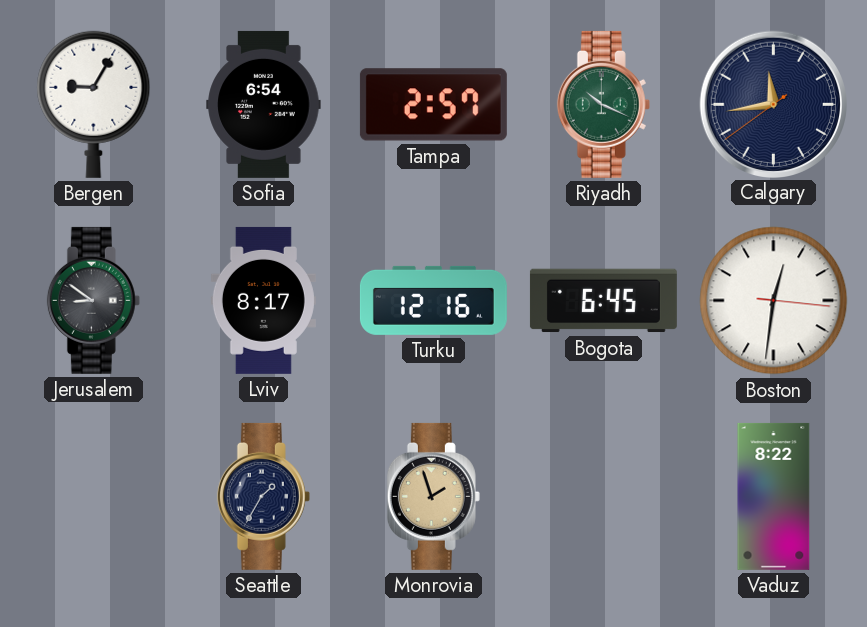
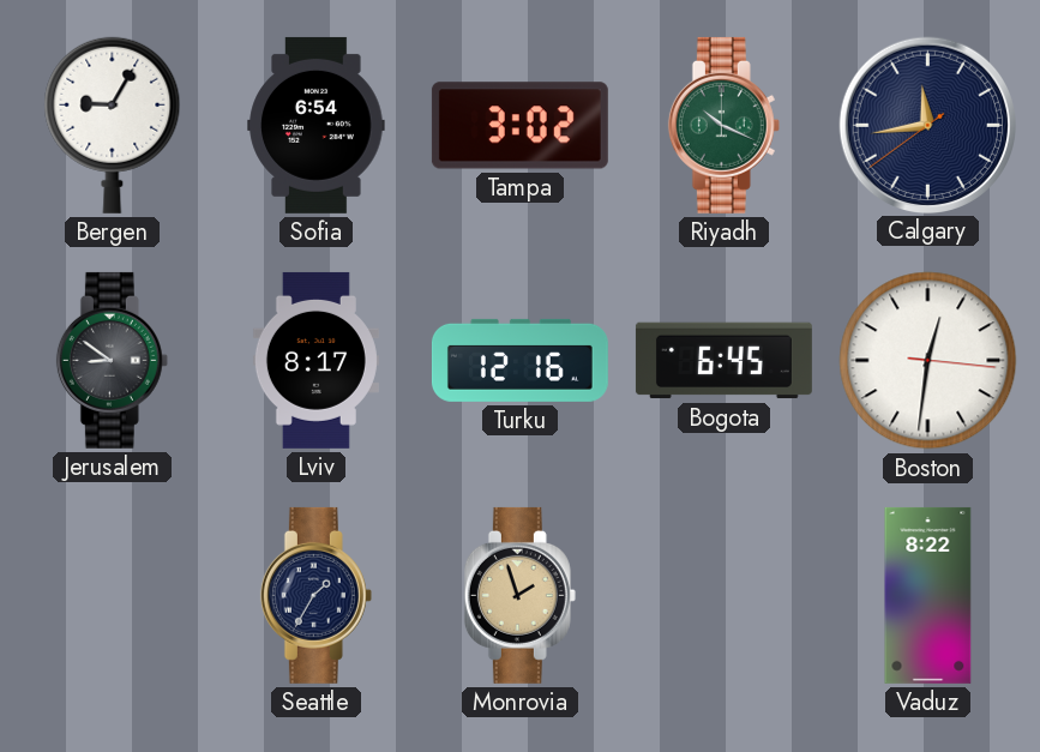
Tampa: 2:57 -> 3:02 (519, 126)
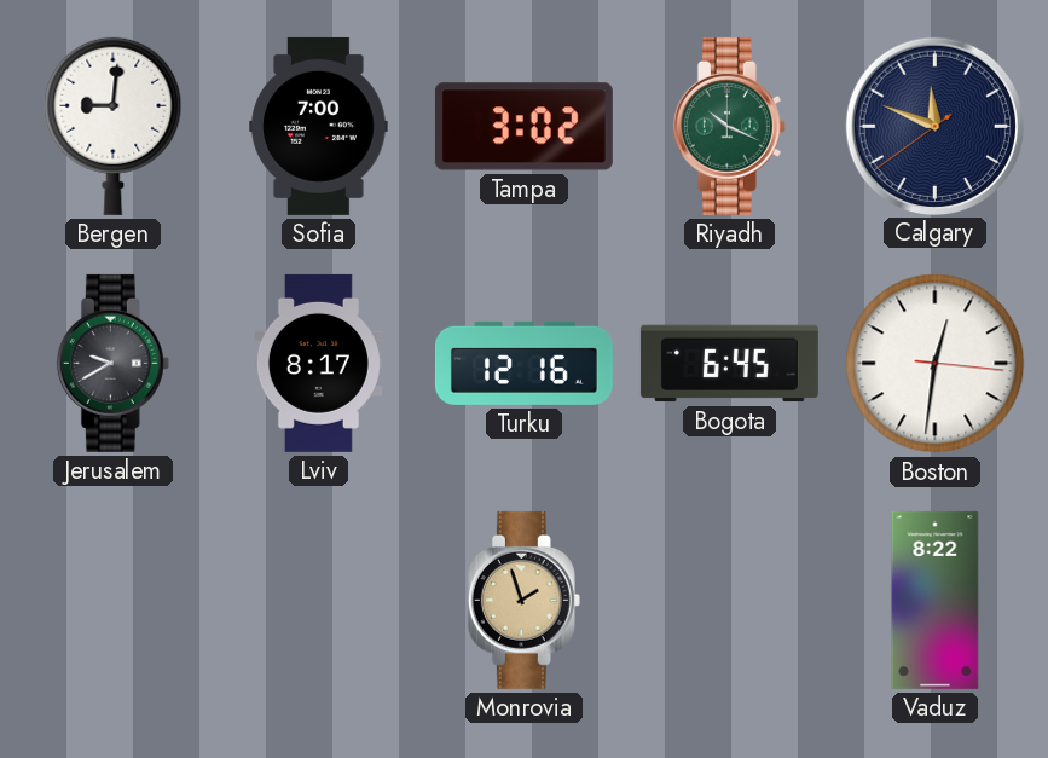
Bergen: 9:05 -> 9:01 (114, 126)
Sofia: 6:54 -> 7:00 (319, 126)
Calgary: 11:43 -> 11:48 (934, 126)
Jerusalem: 8:51 -> 9:40 (112, 363)
Seattle: 1:35 -> none (315, 595)
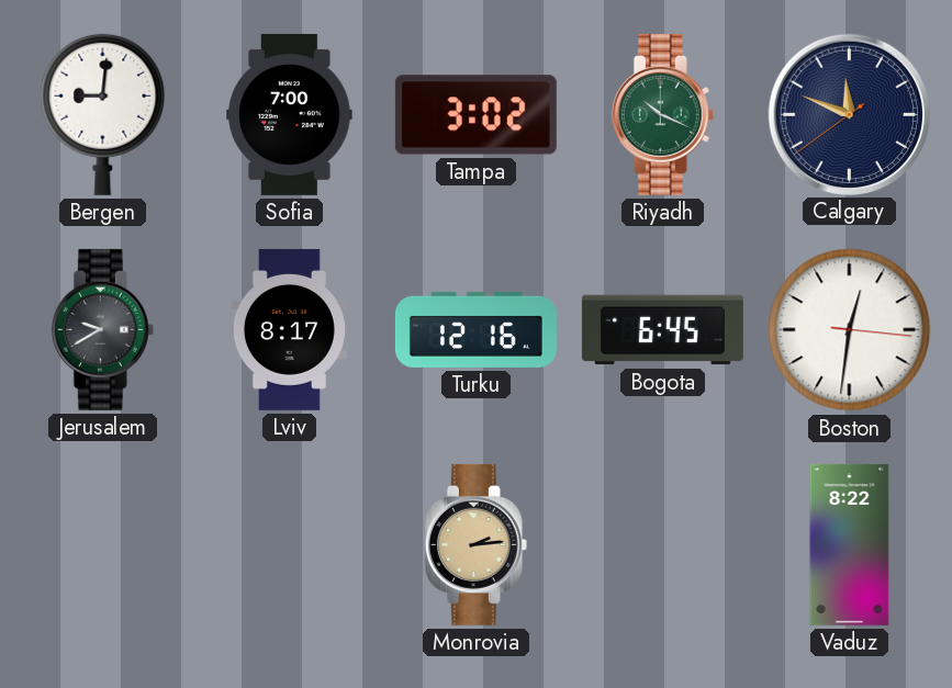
Monrovia: 1:57 -> 2:14 (475, 544)
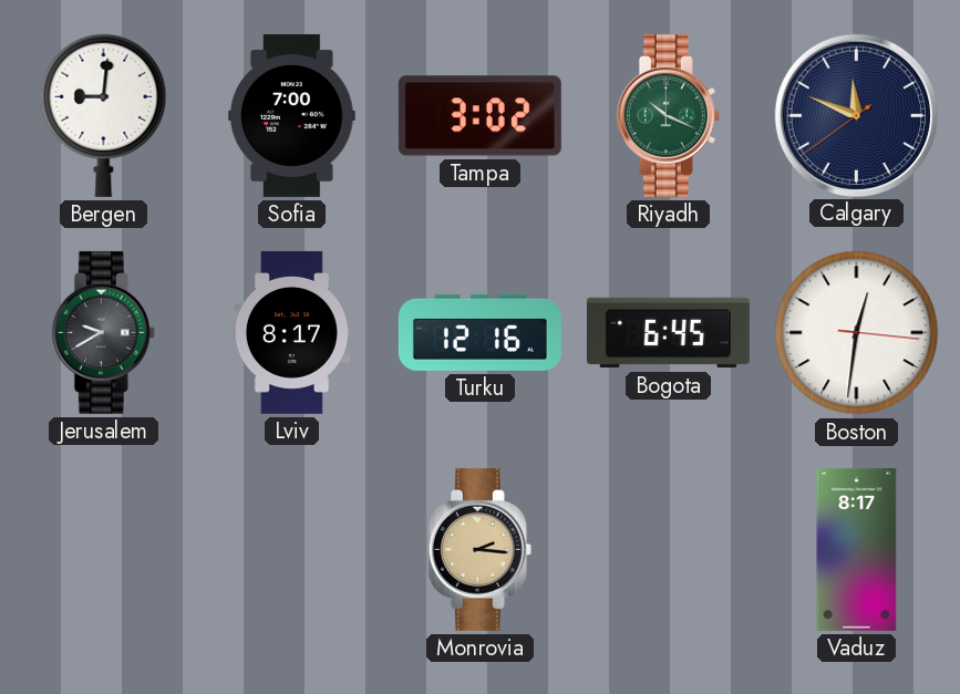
Monrovia: 2:14 -> 2:16 (479, 549)
Vaduz: 8:22 -> 8:17 (857, 549)
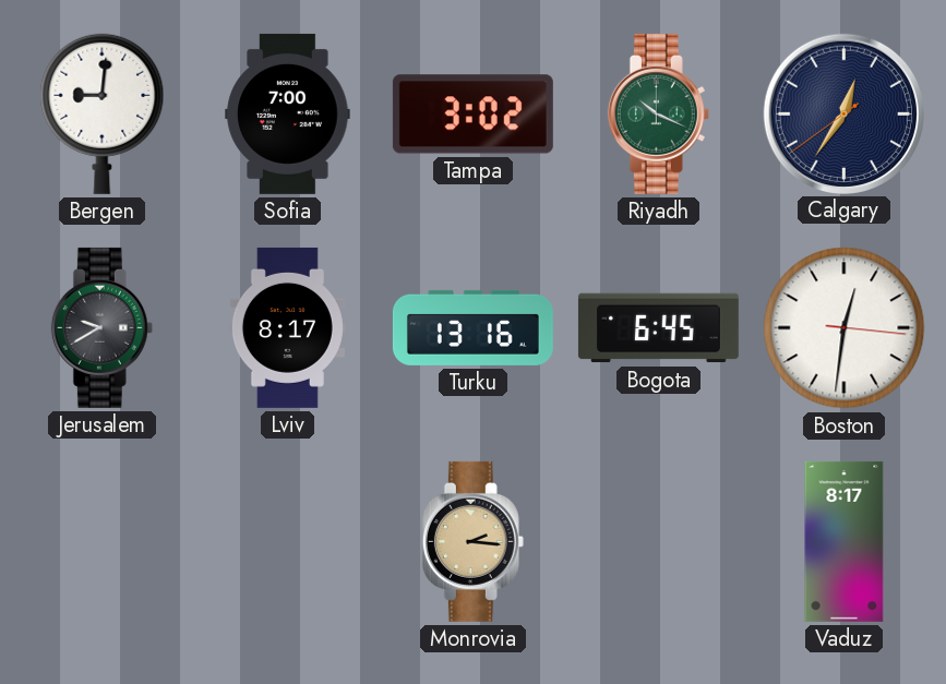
Calgary: 11:48 -> 12:35 (843, 113)
Turku: 12:16 -> 13:16 (472, 327)
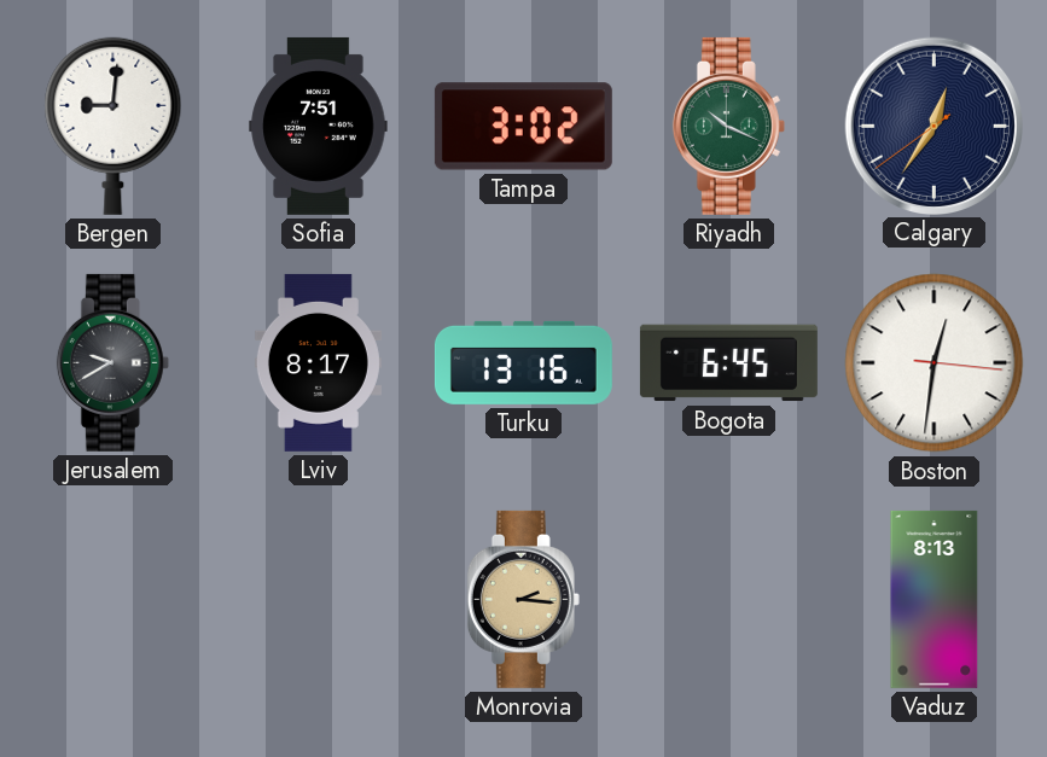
Sofia: 7:00 -> 7:51 (319, 126)
Vaduz: 8:17 -> 8:13 (935, 599)
